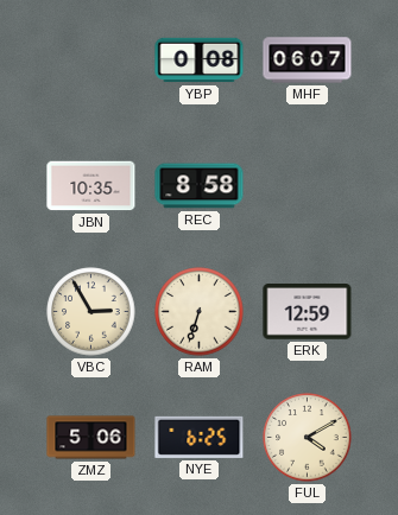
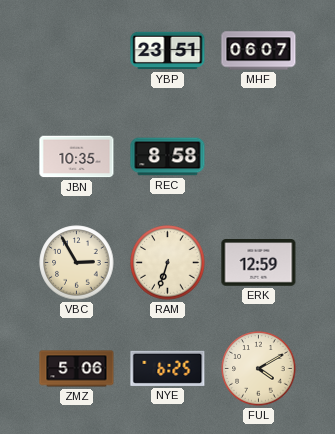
YBP: 0:08 -> 23:51 (168, 51)
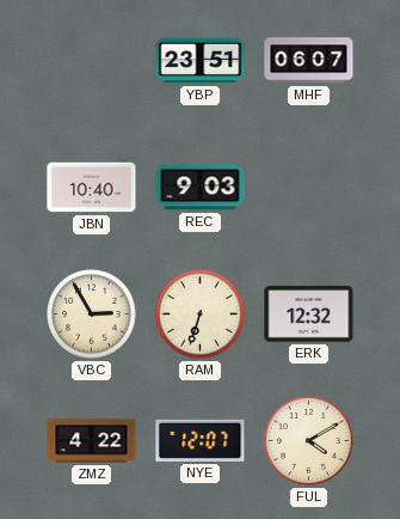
JBN: 10:35 -> 10:40 (92, 188)
REC: 8:58 -> 9:03 (201, 188)
ERK: 12:59 -> 12:32 (309, 315)
ZMZ: 5:06 -> 4:22 (92, 441)
NYE: 6:25 -> 12:07 (201, 440)
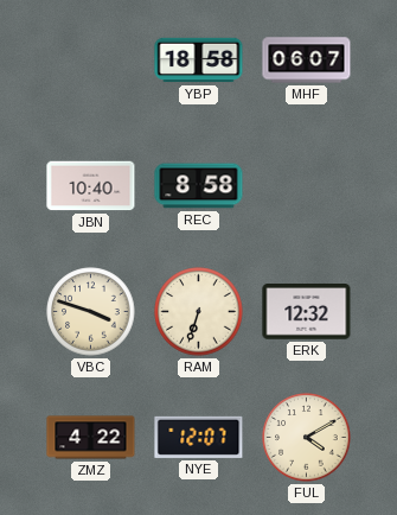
YBP: 23:51 -> 18:58 (199, 61)
REC: 9:03 -> 8:58 (199, 186)
VBC: 2:55 -> 3:48 (91, 312)
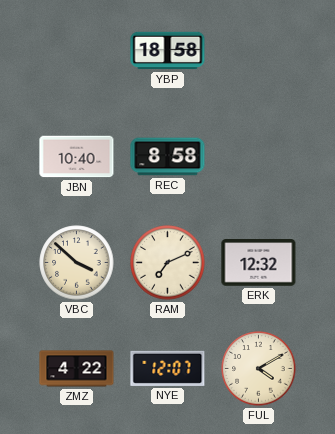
MHF: 06:07 -> none (307, 61)
VBC: 3:48 -> 3:52 (77, 263)
RAM: 6:33 -> 7:11 (168, 263)
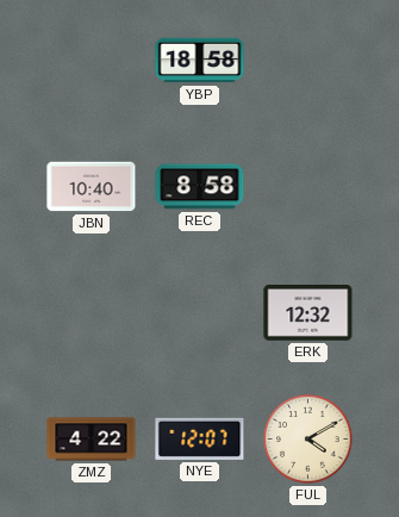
VBC: 3:52 -> none (77, 263)
RAM: 7:11 -> none (168, 263)
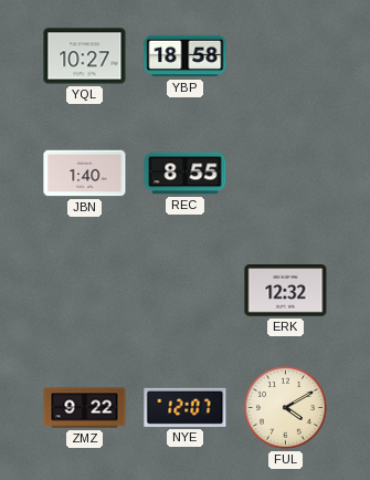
YQL: none -> 10:27 (85, 56)
JBN: 10:40 -> 1:40 (85, 174)
REC: 8:58 -> 8:55 (186, 174)
ZMZ: 4:22 -> 9:22 (85, 408)
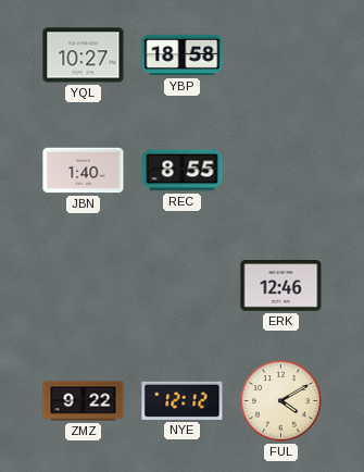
ERK: 12:32 -> 12:46 (281, 286)
NYE: 12:07 -> 12:12 (183, 400)
